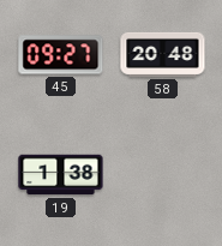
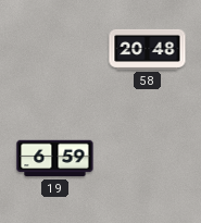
45: 09:27 -> none (61, 55)
19: 1:38 -> 6:59 (55, 159)
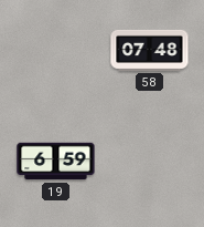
58: 20:48 -> 07:48 (150, 50)
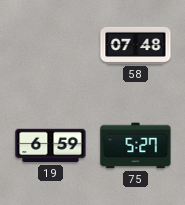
75: none -> 5:27 (136, 146)
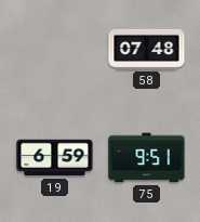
75: 5:27 -> 9:51 (147, 158)
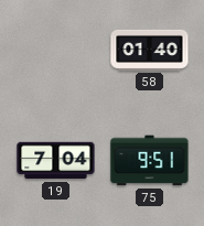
58: 07:48 -> 01:40 (150, 50)
19: 6:59 -> 7:04 (56, 161)
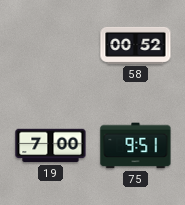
58: 01:40 -> 00:52 (136, 45)
19: 7:04 -> 7:00 (51, 146)
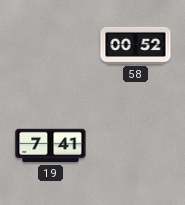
19: 7:00 -> 7:41 (51, 146)
75: 9:51 -> none (136, 146)
